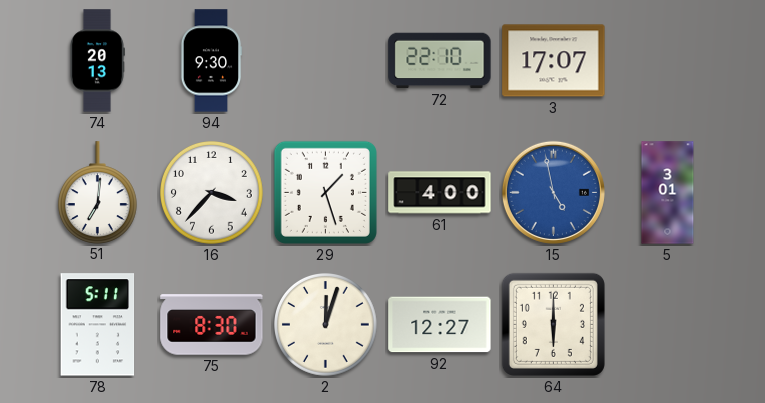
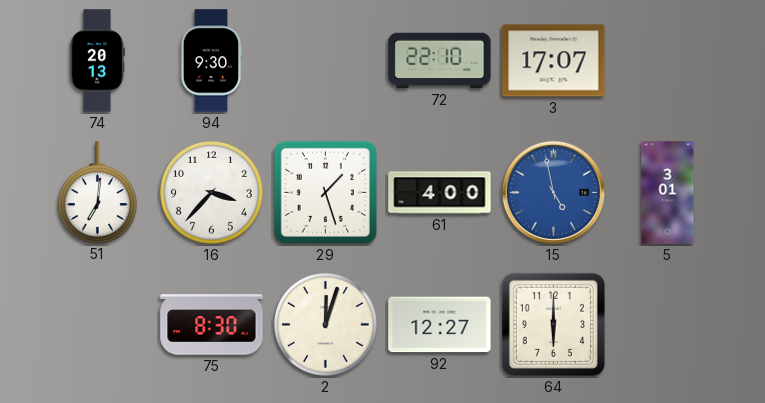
78: 5:11 -> none (98, 325)
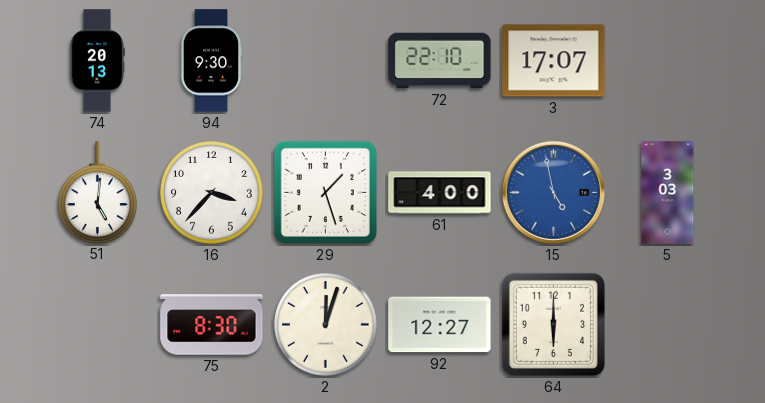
51: 7:01 -> 5:01 (97, 192)
5: 3:01 -> 3:03 (668, 193)
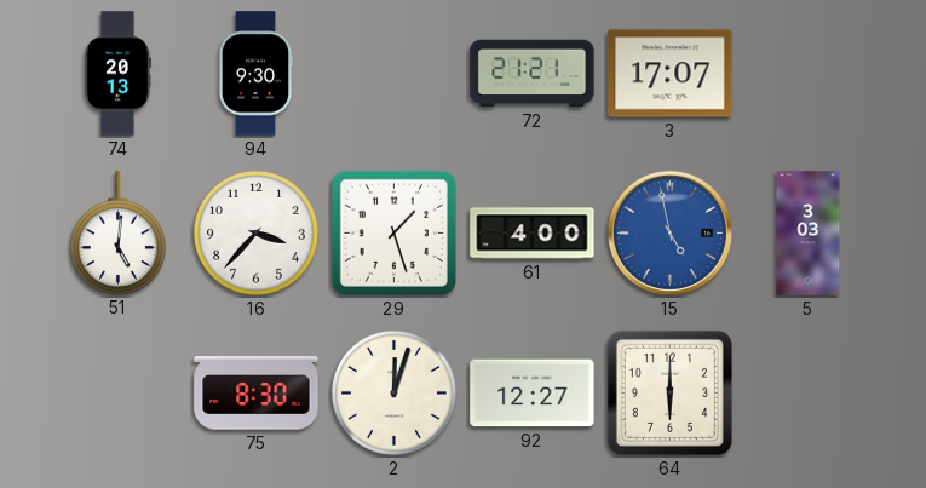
72: 22:10 -> 21:21 (533, 74)
